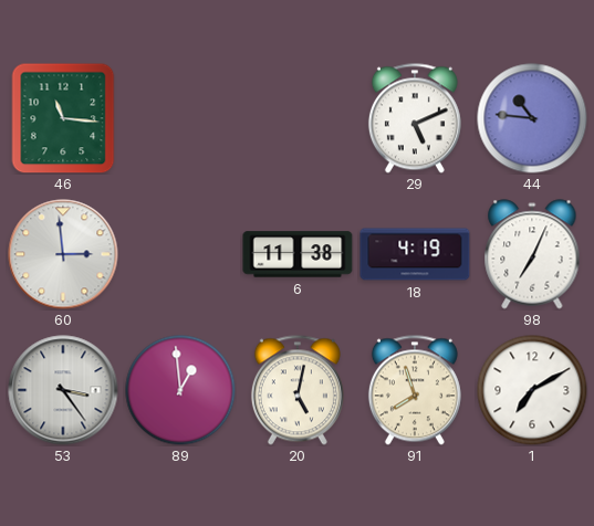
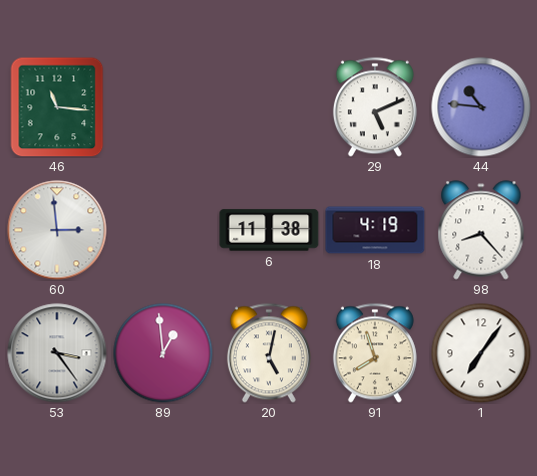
98: 7:04 -> 8:23 (481, 230)
1: 7:10 -> 7:06 (481, 353)
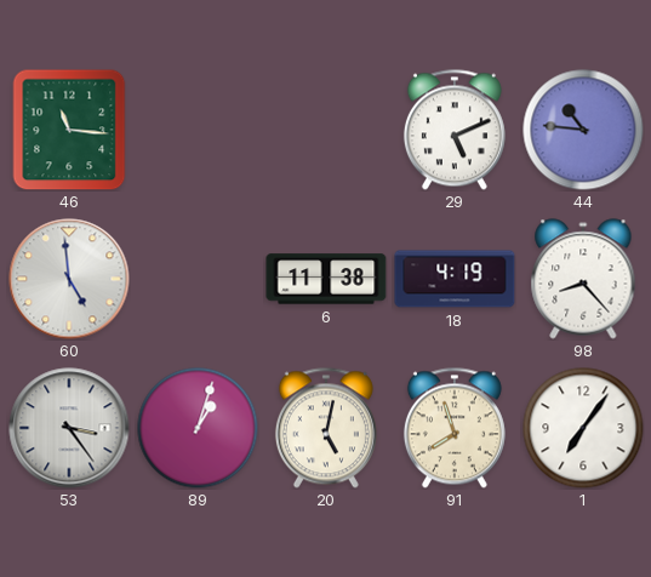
60: 2:59 -> 4:59 (69, 279)
89: 12:59 -> 1:03 (198, 428)
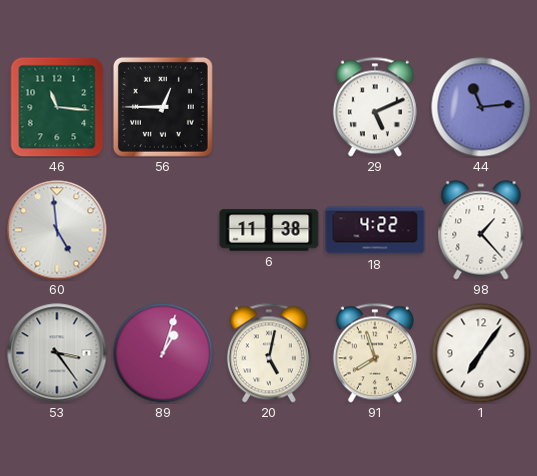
56: none -> 12:45 (163, 107)
44: 10:46 -> 11:14 (481, 107)
18: 4:19 -> 4:22 (375, 230)
98: 8:23 -> 1:23 (481, 230)
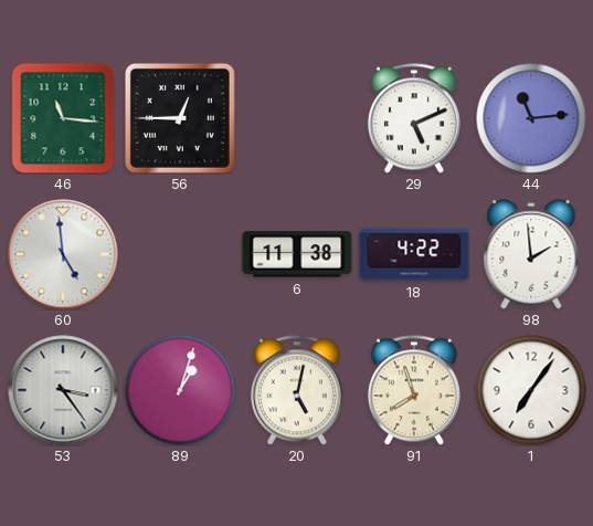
98: 1:23 -> 1:59 (531, 254)
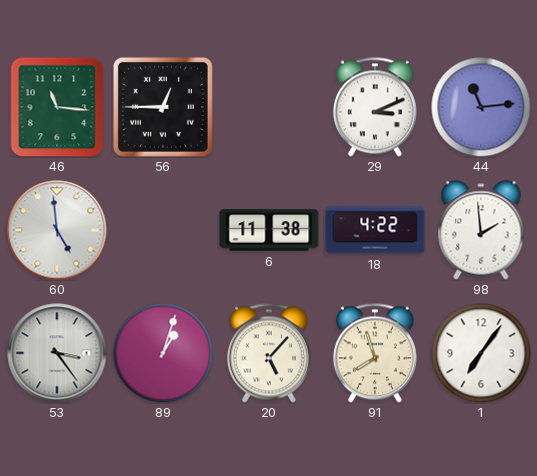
29: 5:11 -> 3:11 (375, 107)
20: 5:02 -> 5:07 (269, 353)
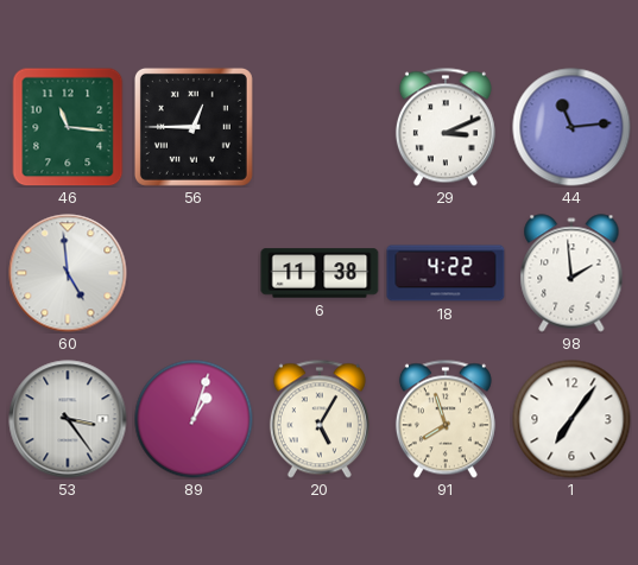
20: 5:07 -> 5:05 (320, 419)
